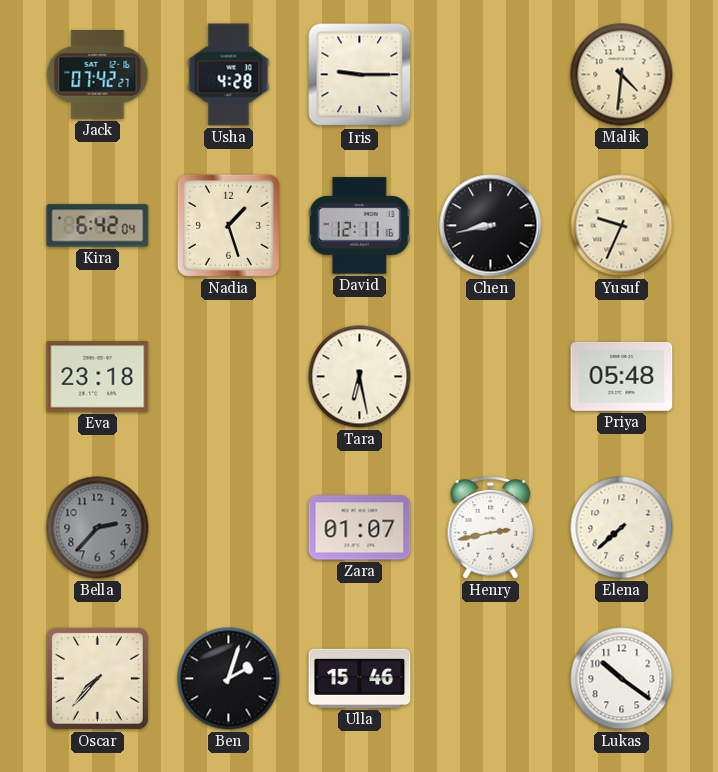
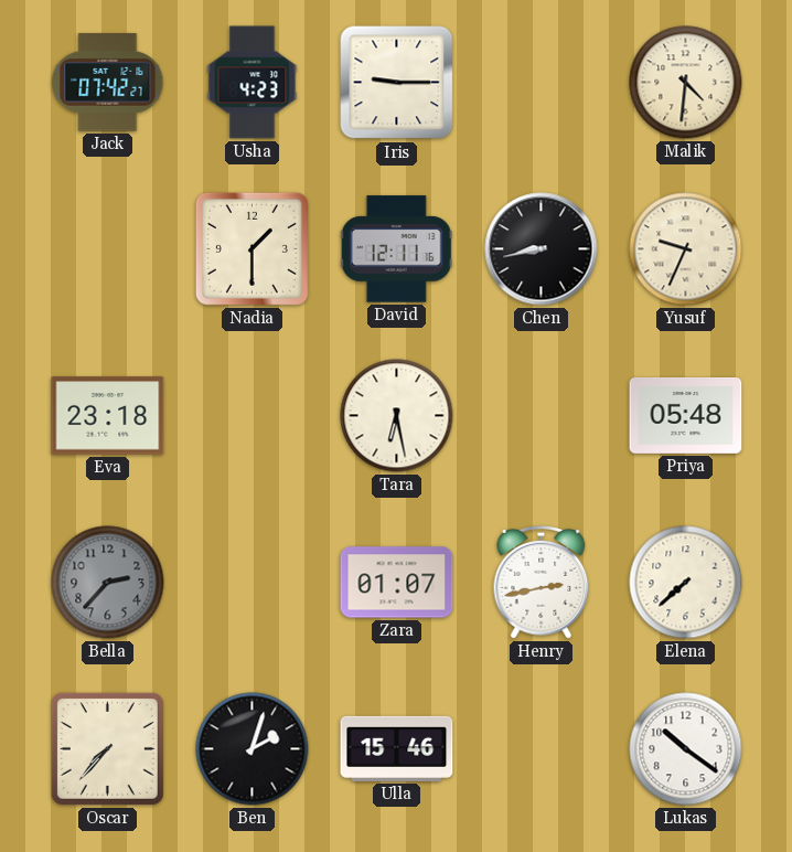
Usha: 4:28 -> 4:23 (253, 83)
Kira: 6:42 -> none (98, 226)
Nadia: 1:27 -> 1:30 (251, 248)
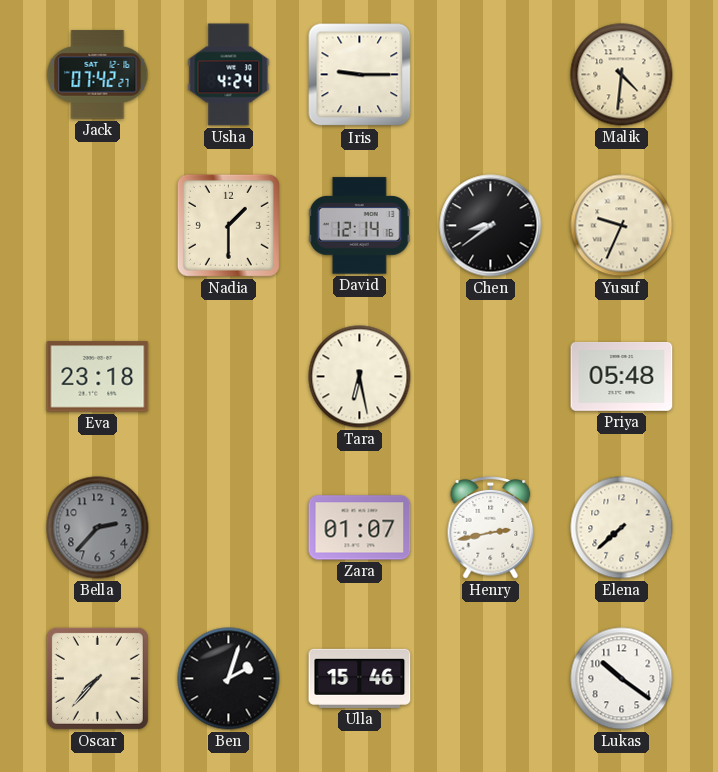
Usha: 4:23 -> 4:24 (229, 75)
David: 12:11 -> 12:14 (359, 226)
Chen: 8:43 -> 8:39 (491, 226)
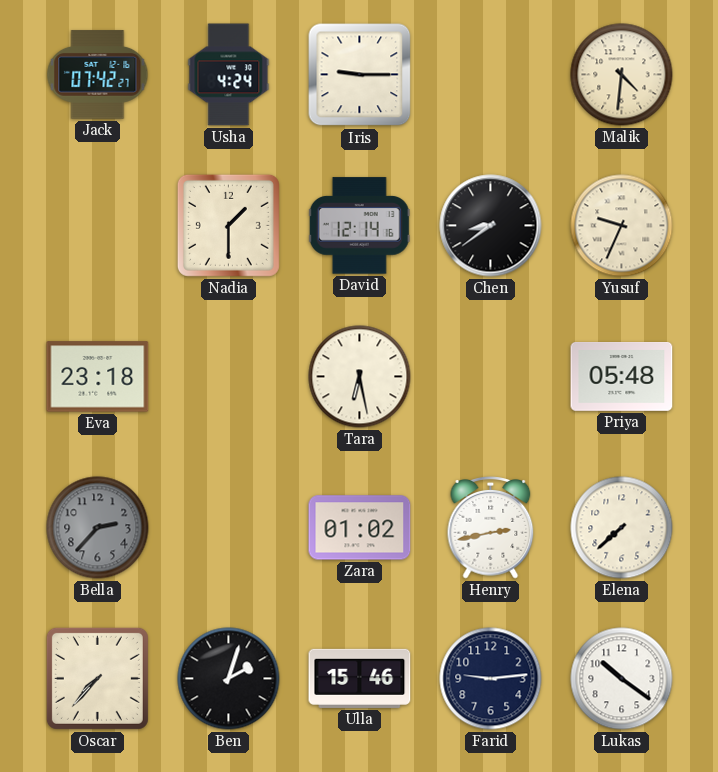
Zara: 01:07 -> 01:02 (360, 528)
Farid: none -> 9:14 (491, 679)
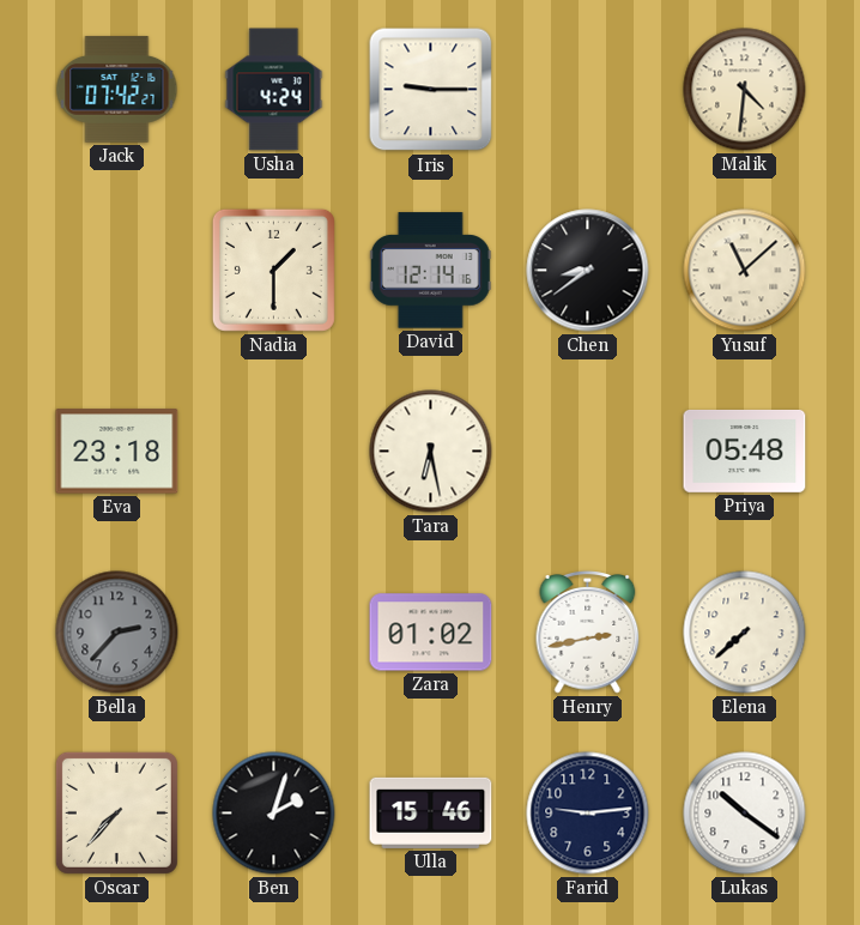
Yusuf: 9:34 -> 11:08 (745, 271)
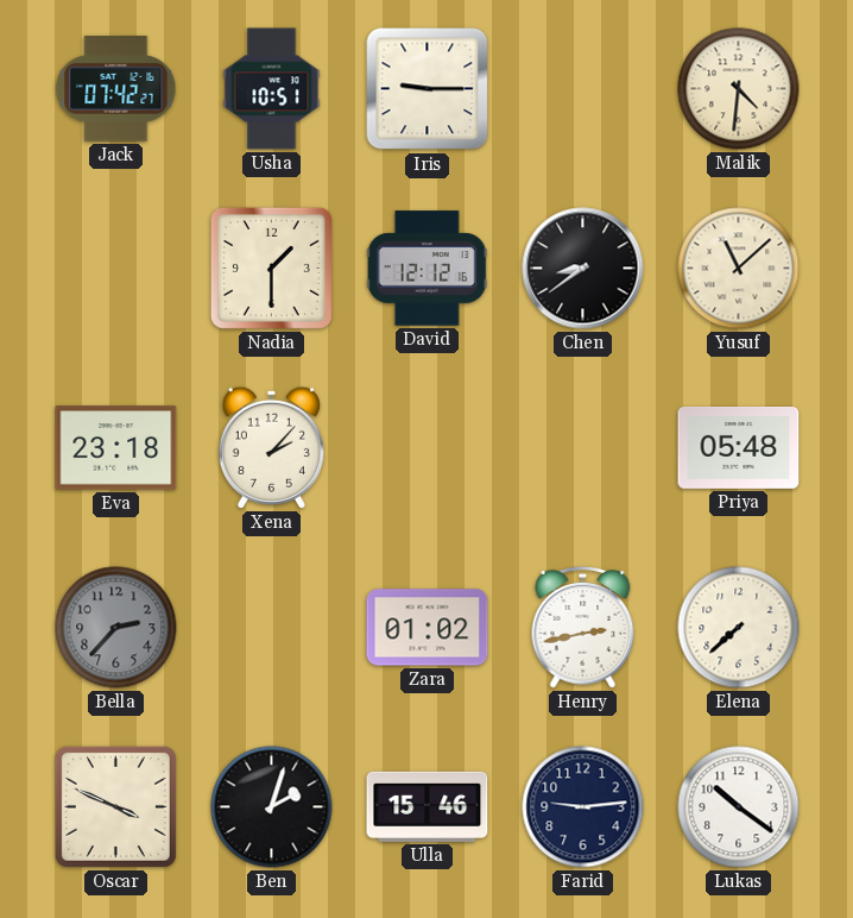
Usha: 4:24 -> 10:51 (272, 89)
David: 12:14 -> 12:12 (426, 269)
Xena: none -> 2:07 (271, 447)
Tara: 6:28 -> none (431, 452)
Oscar: 7:37 -> 3:49 (115, 806)
